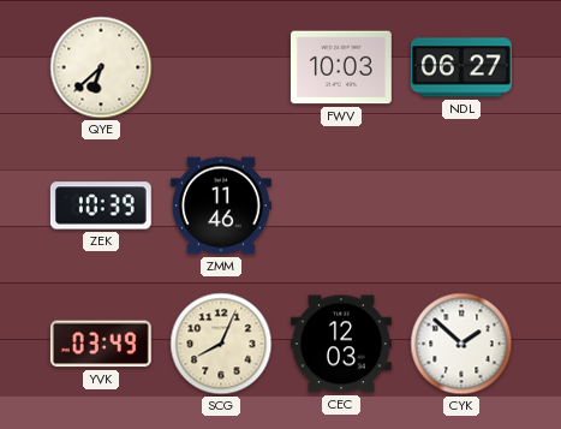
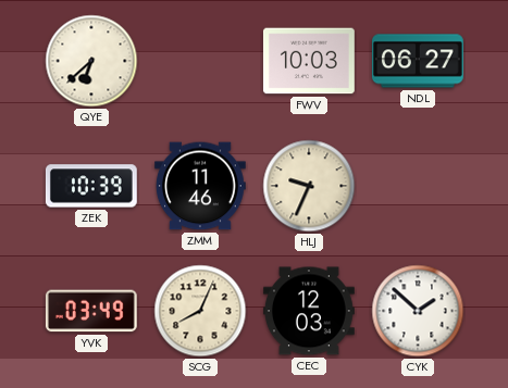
HLJ: none -> 9:34 (309, 186)
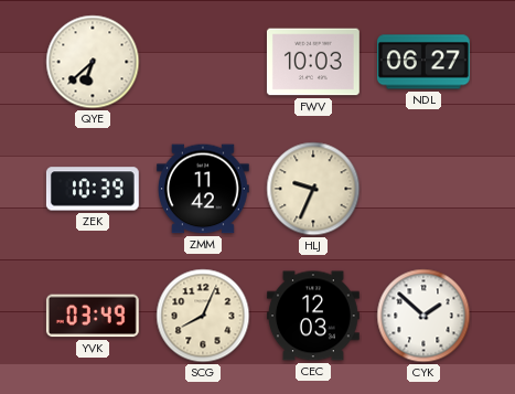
ZMM: 11:46 -> 11:42 (203, 189)
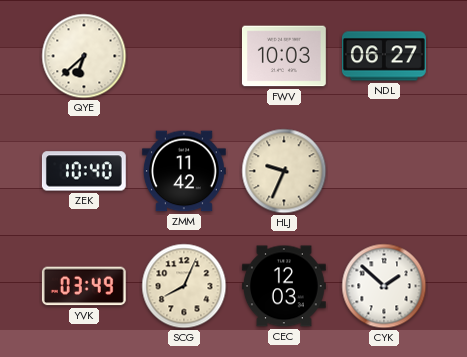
ZEK: 10:39 -> 10:40 (84, 171)
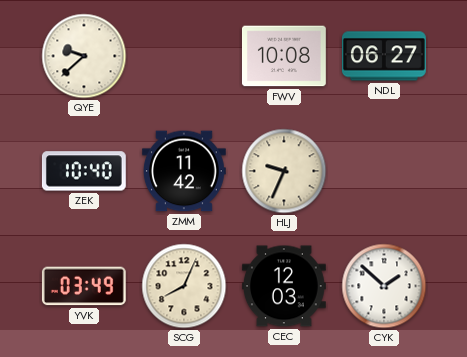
QYE: 6:38 -> 9:38 (84, 56)
FWV: 10:03 -> 10:08 (284, 56)
